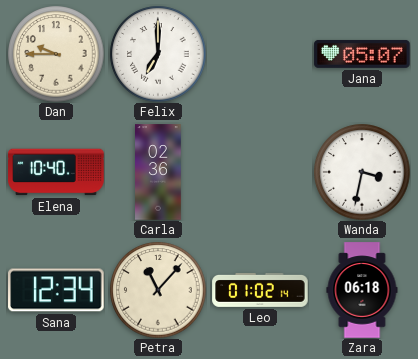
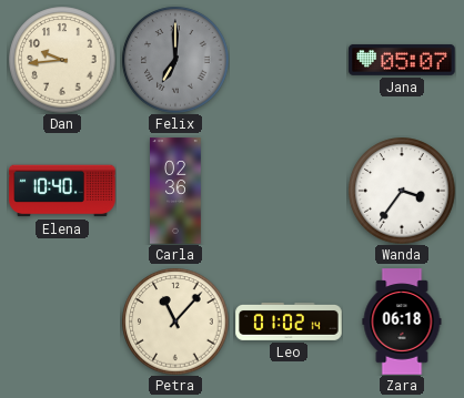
Dan: 9:45 -> 9:44 (62, 60)
Felix dial: white -> grey (175, 60)
Wanda: 3:32 -> 3:36 (402, 191)
Sana: 12:34 -> none (56, 290)
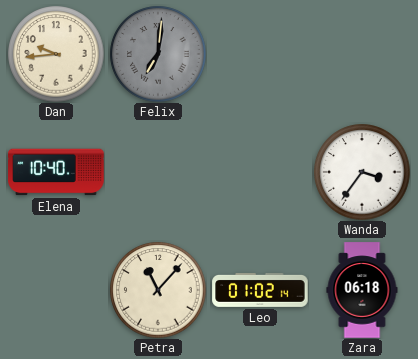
Felix: 7:00 -> 7:01 (158, 54)
Jana: 05:07 -> none (402, 60)
Carla: 02:36 -> none (176, 191)
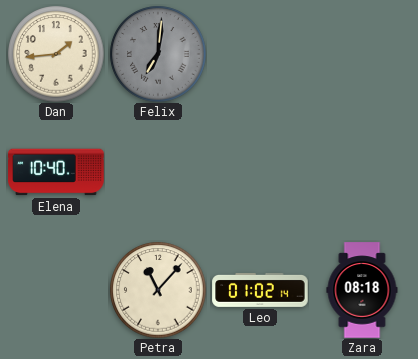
Dan: 9:44 -> 1:44 (56, 54)
Wanda: 3:36 -> none (362, 172)
Zara: 06:18 -> 08:18 (362, 290)
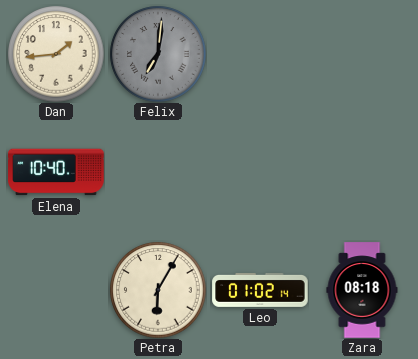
Petra: 11:07 -> 6:05 (158, 290)
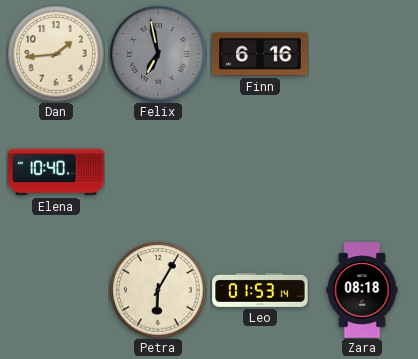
Felix: 7:01 -> 6:58 (158, 54)
Finn: none -> 6:16 (260, 54)
Leo: 01:02 -> 01:53 (260, 290)
